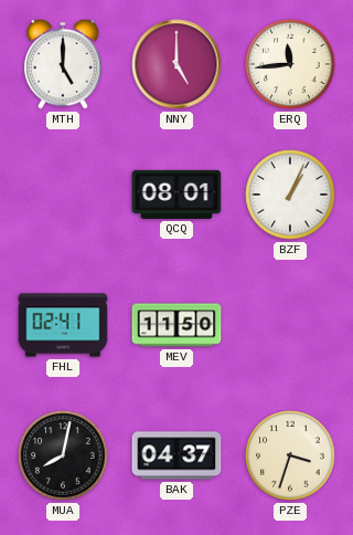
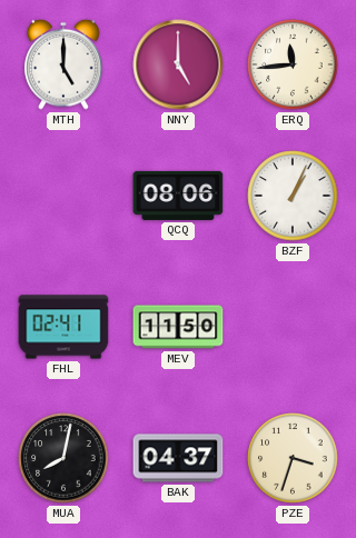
QCQ: 08:01 -> 08:06 (178, 196)
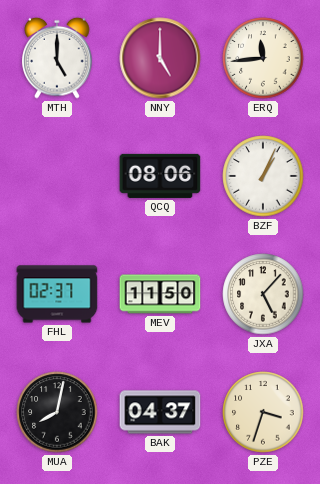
FHL: 02:41 -> 02:37 (57, 294)
JXA: none -> 5:07 (263, 294)
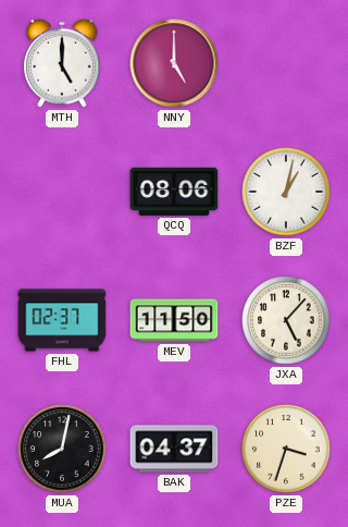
ERQ: 11:44 -> none (263, 58)
BZF: 1:04 -> 1:02 (286, 192)
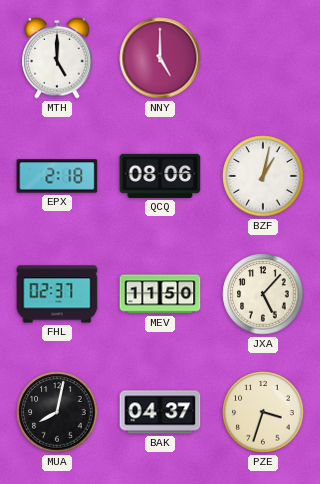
EPX: none -> 2:18 (57, 176)
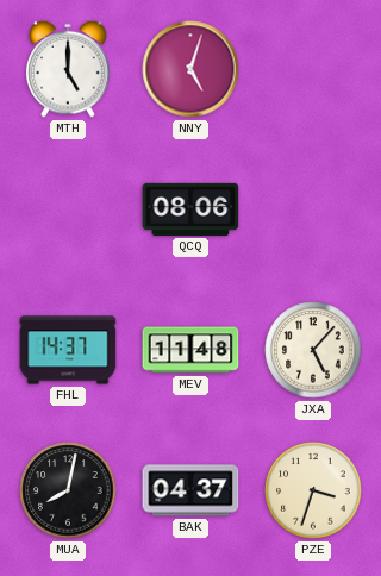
NNY: 5:00 -> 5:03 (190, 69)
EPX: 2:18 -> none (57, 176)
BZF: 1:02 -> none (263, 176)
FHL: 02:37 -> 14:37 (68, 350)
MEV: 11:50 -> 11:48 (190, 350)
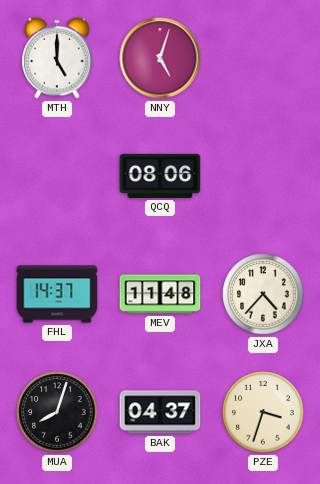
JXA: 5:07 -> 4:37 (263, 294)
MUA: 8:02 -> 8:03 (57, 412)
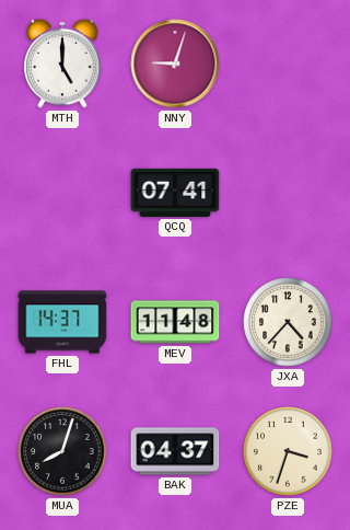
NNY: 5:03 -> 9:03 (175, 64)
QCQ: 08:06 -> 07:41 (175, 193)
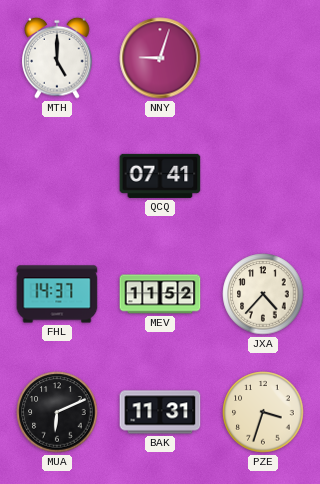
MEV: 11:48 -> 11:52 (160, 294)
MUA: 8:03 -> 6:11 (57, 412)
BAK: 04:37 -> 11:31 (160, 412)
